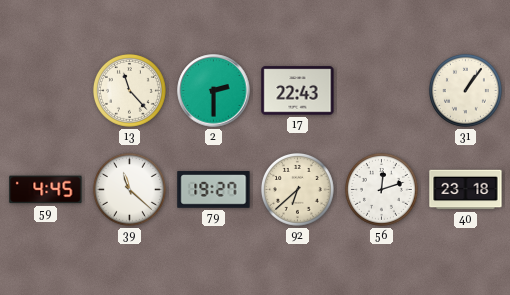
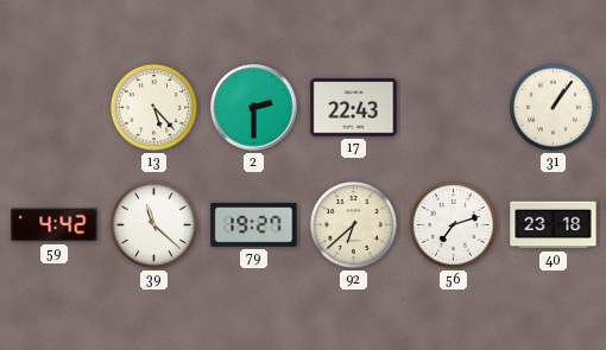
13: 11:23 -> 5:23 (153, 107)
59: 4:45 -> 4:42 (55, 225)
56: 12:12 -> 7:12 (453, 224)
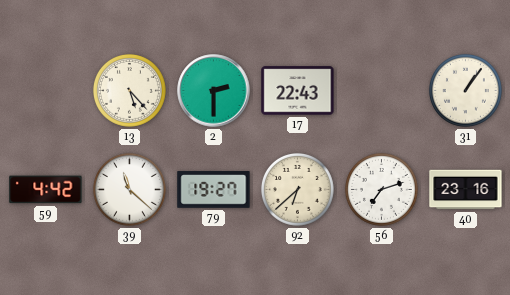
40: 23:18 -> 23:16 (466, 190)
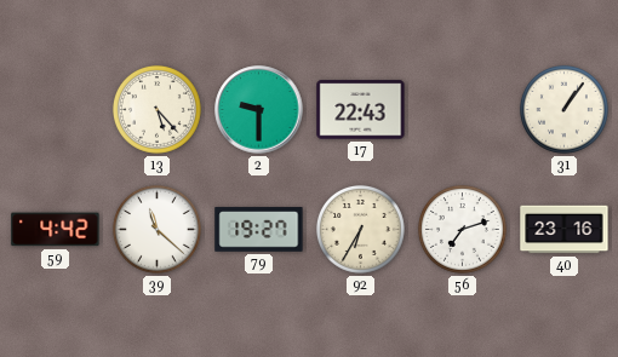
2: 2:30 -> 9:30 (259, 110)
92: 6:38 -> 6:35 (360, 229)
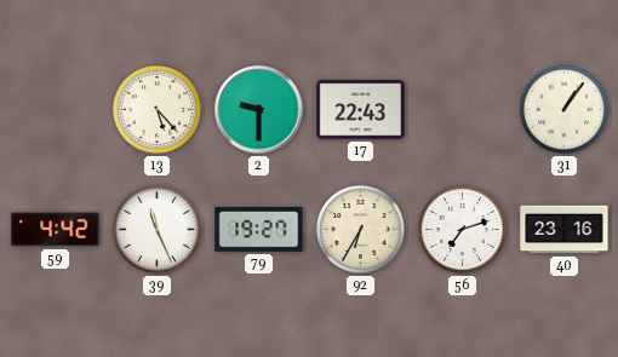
39: 11:22 -> 11:26 (156, 229)
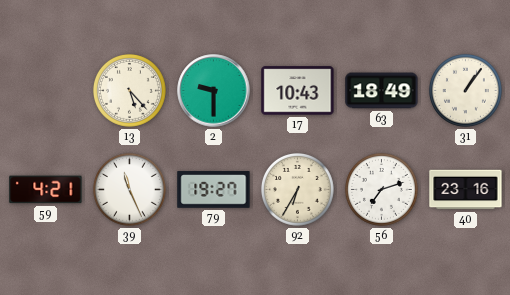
17: 22:43 -> 10:43 (298, 91)
63: none -> 18:49 (382, 91)
59: 4:42 -> 4:21 (46, 190)
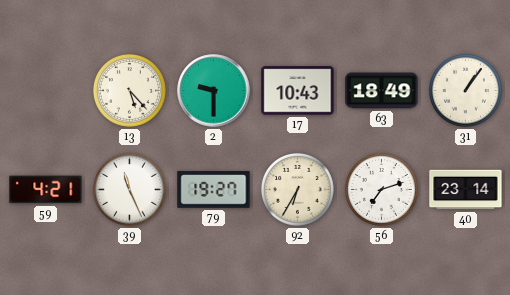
40: 23:16 -> 23:14 (466, 190)
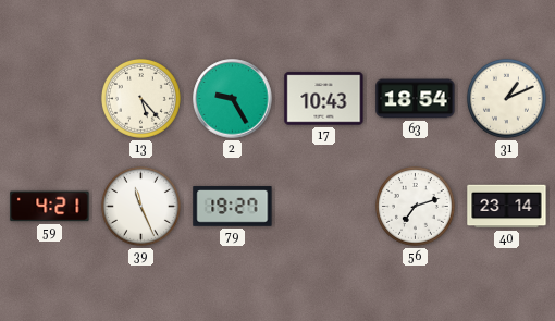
2: 9:30 -> 9:25 (233, 99)
63: 18:49 -> 18:54 (416, 99)
31: 1:06 -> 1:11 (506, 98)
92: 6:35 -> none (297, 189)
